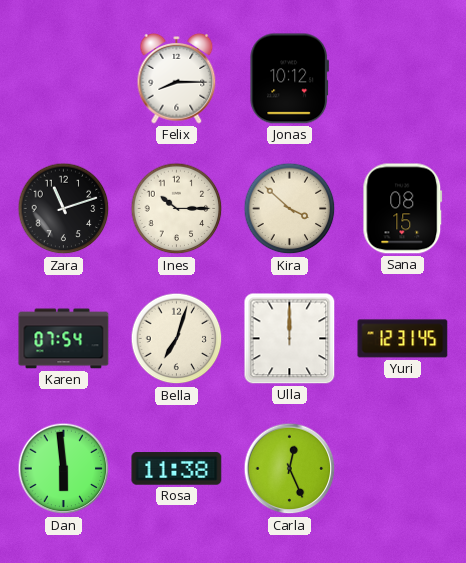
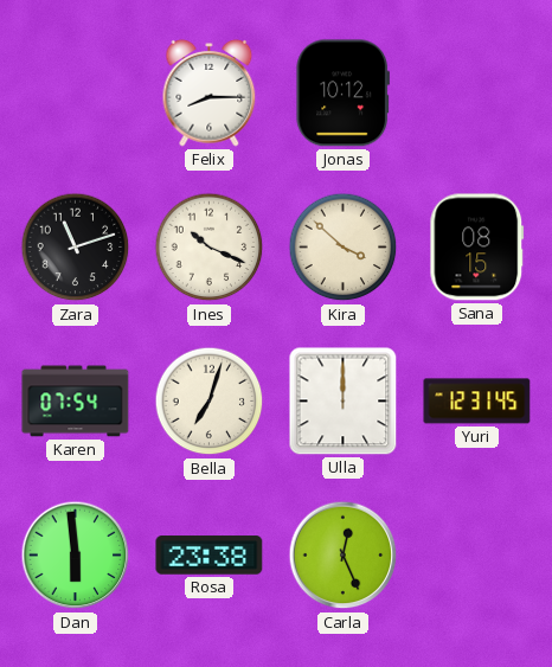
Ines: 10:15 -> 10:19 (210, 248)
Rosa: 11:38 -> 23:38 (210, 556)
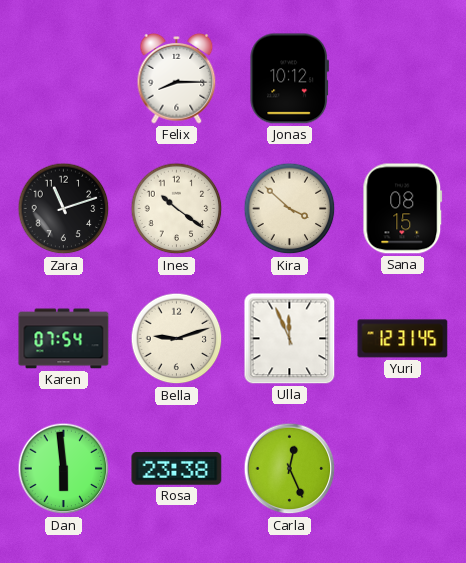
Ines: 10:19 -> 10:21 (177, 209)
Bella: 7:03 -> 9:12 (177, 339)
Ulla: 12:00 -> 11:56 (290, 339)
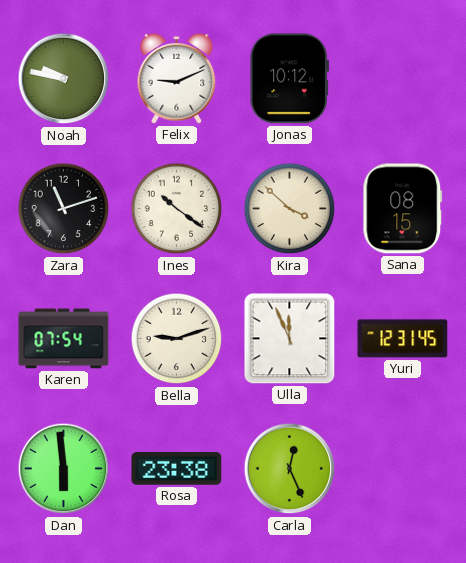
Noah: none -> 9:47 (64, 79)
Felix: 8:15 -> 9:11 (177, 78)
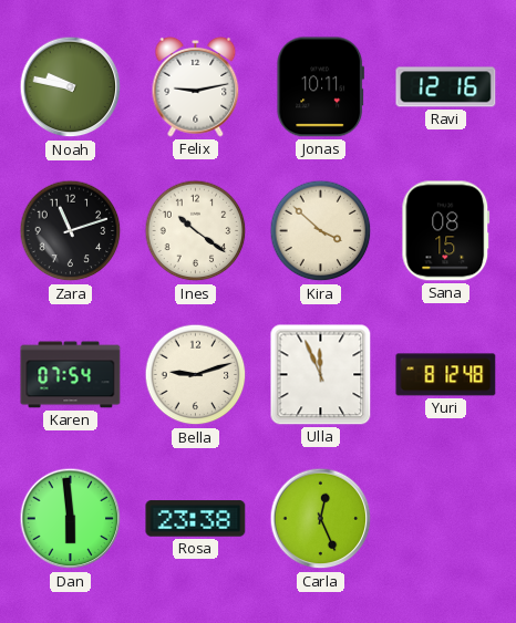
Felix: 9:11 -> 9:13 (196, 86)
Jonas: 10:12 -> 10:11 (320, 87)
Ravi: none -> 12:16 (446, 87)
Yuri: 12:31 -> 8:12 (446, 375)
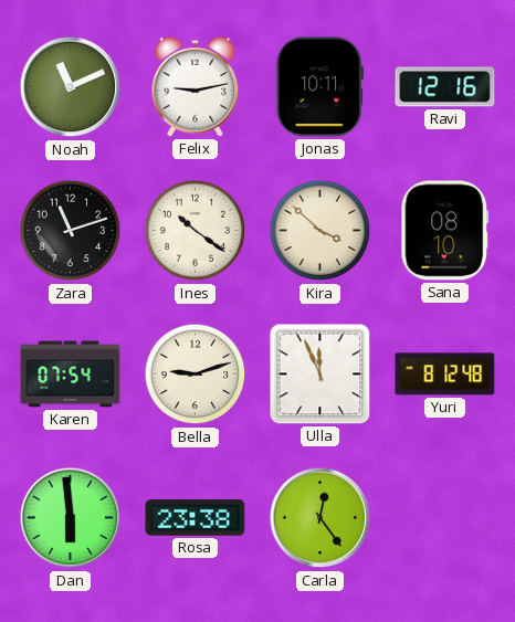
Noah: 9:47 -> 11:11 (71, 87)
Sana: 08:15 -> 08:10 (445, 231)
Carla: 12:26 -> 12:24 (320, 518)
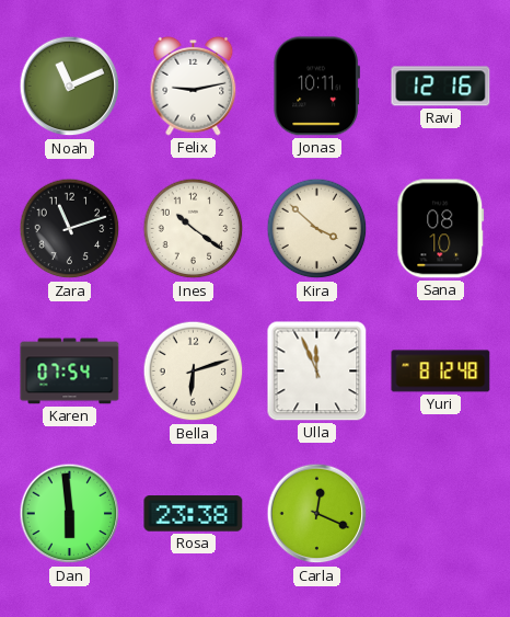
Bella: 9:12 -> 6:12 (194, 372)
Carla: 12:24 -> 12:19 (317, 514)
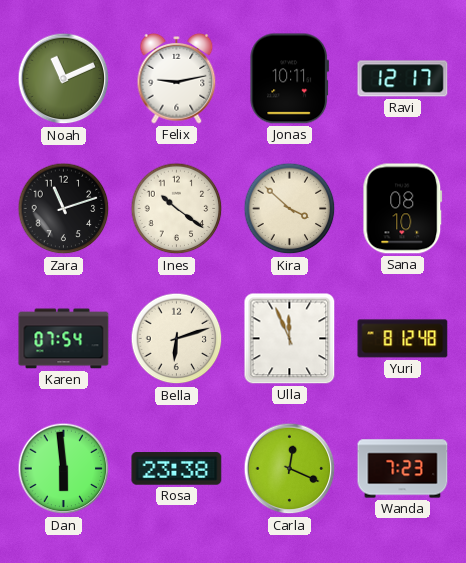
Ravi: 12:16 -> 12:17 (403, 79)
Wanda: none -> 7:23 (403, 469)
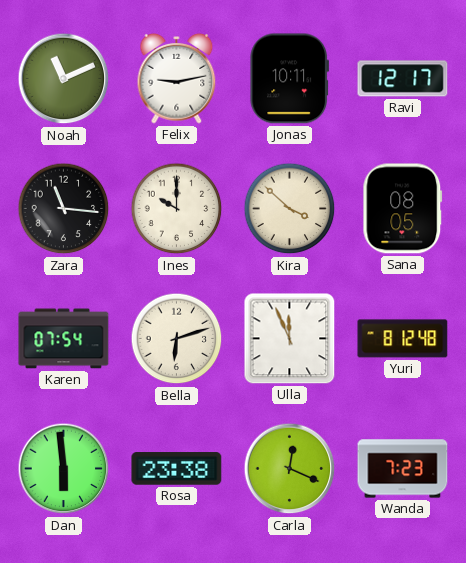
Zara: 11:12 -> 11:16 (64, 209)
Ines: 10:21 -> 10:00 (177, 209)
Sana: 08:10 -> 08:05 (403, 209)
